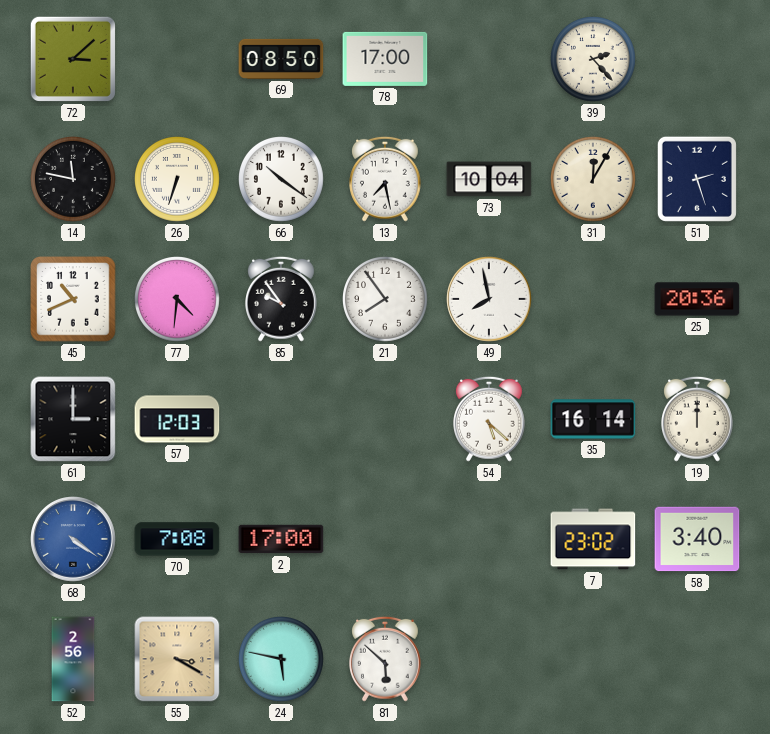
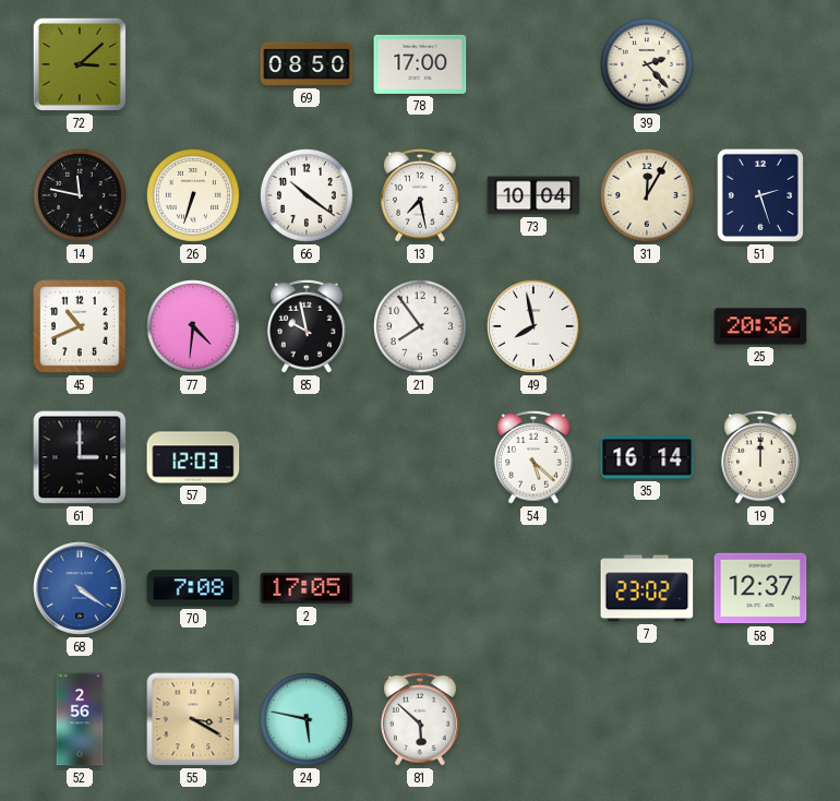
85: 9:54 -> 9:58 (308, 326)
2: 17:00 -> 17:05 (307, 588)
58: 3:40 -> 12:37 (760, 588)
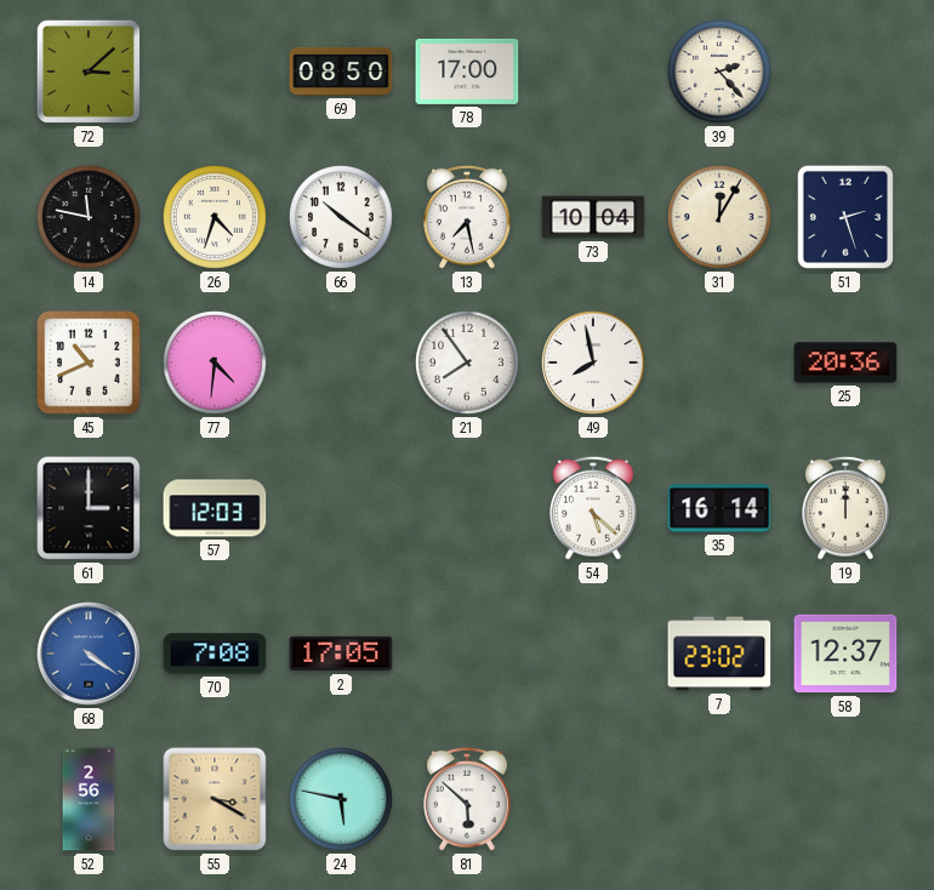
26: 6:33 -> 4:33 (216, 218)
85: 9:58 -> none (308, 326)
